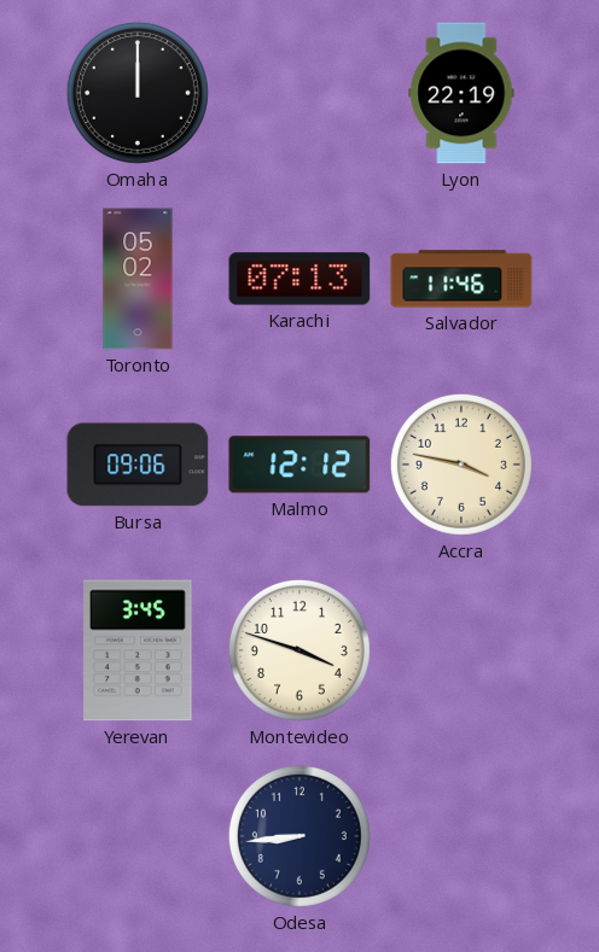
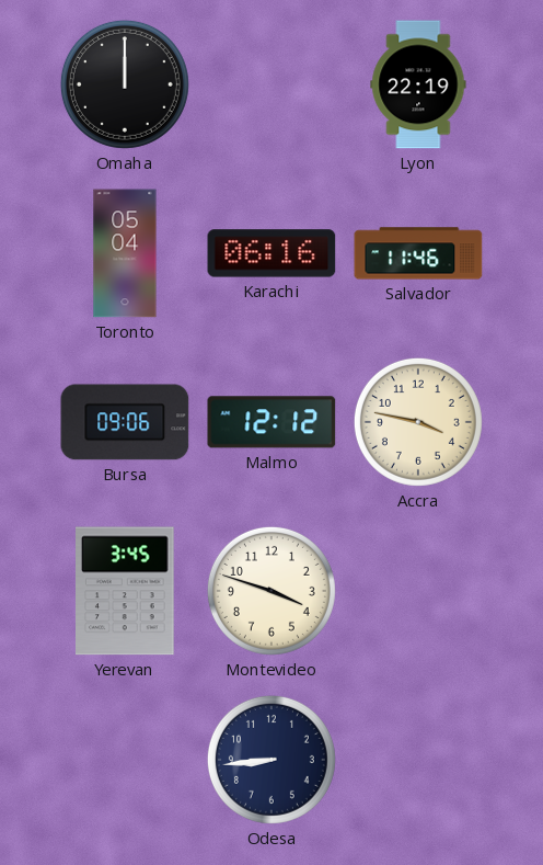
Toronto: 05:02 -> 05:04 (125, 253)
Karachi: 07:13 -> 06:16 (271, 253)
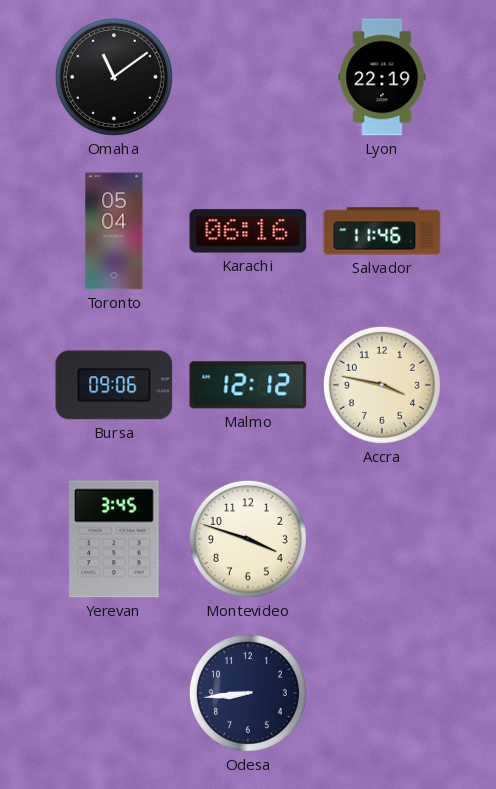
Omaha: 12:00 -> 11:09 (114, 77)
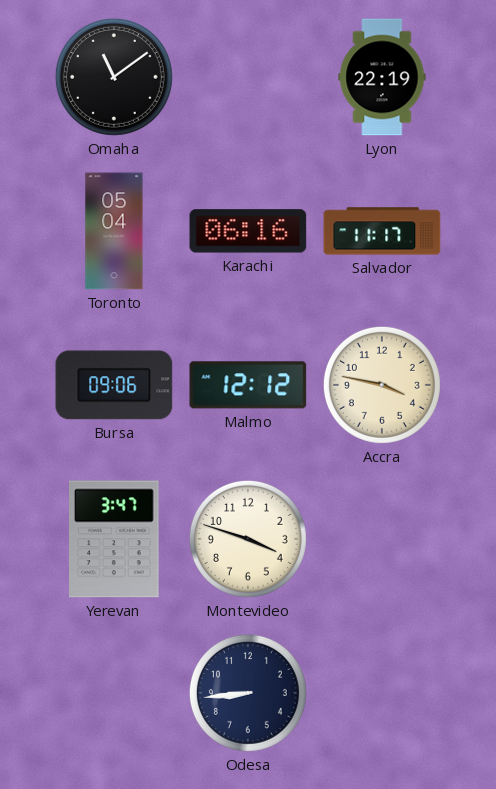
Salvador: 11:46 -> 11:17 (382, 231)
Yerevan: 3:45 -> 3:47 (115, 539)
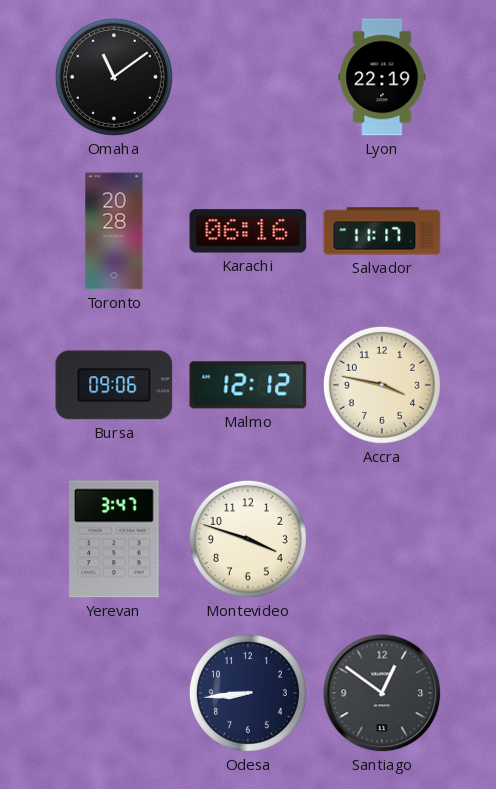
Toronto: 05:04 -> 20:28 (114, 231)
Santiago: none -> 12:51 (382, 693)
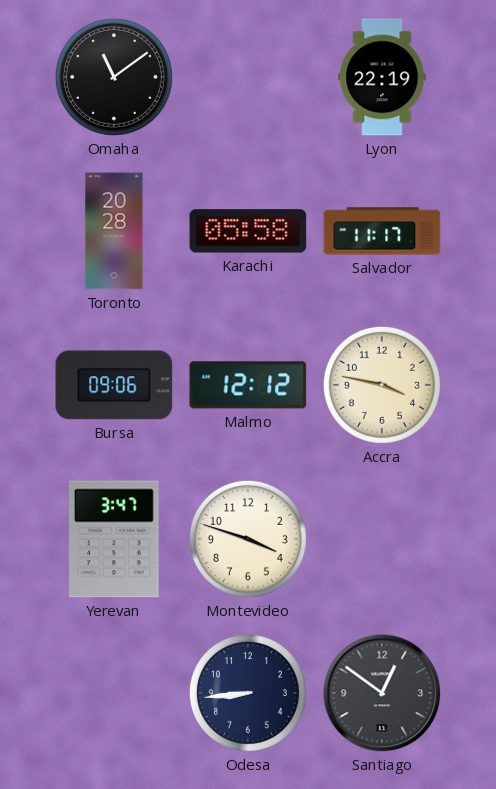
Karachi: 06:16 -> 05:58 (248, 231)
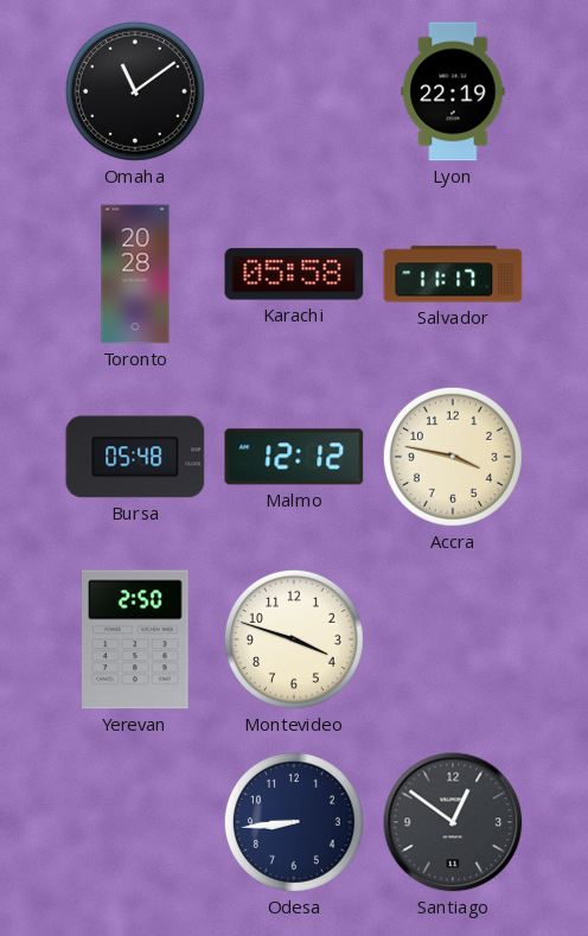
Bursa: 09:06 -> 05:48 (135, 457)
Yerevan: 3:47 -> 2:50 (136, 639)
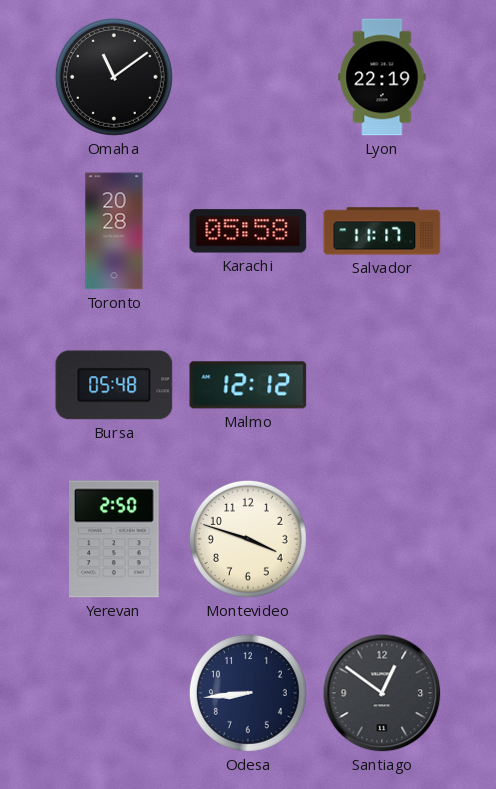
Accra: 3:47 -> none (453, 457)
